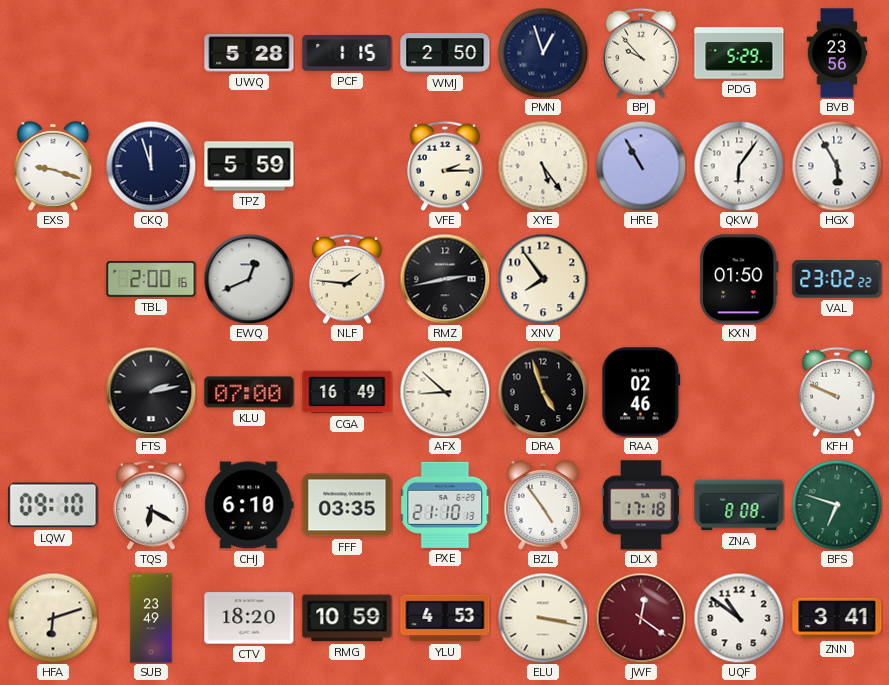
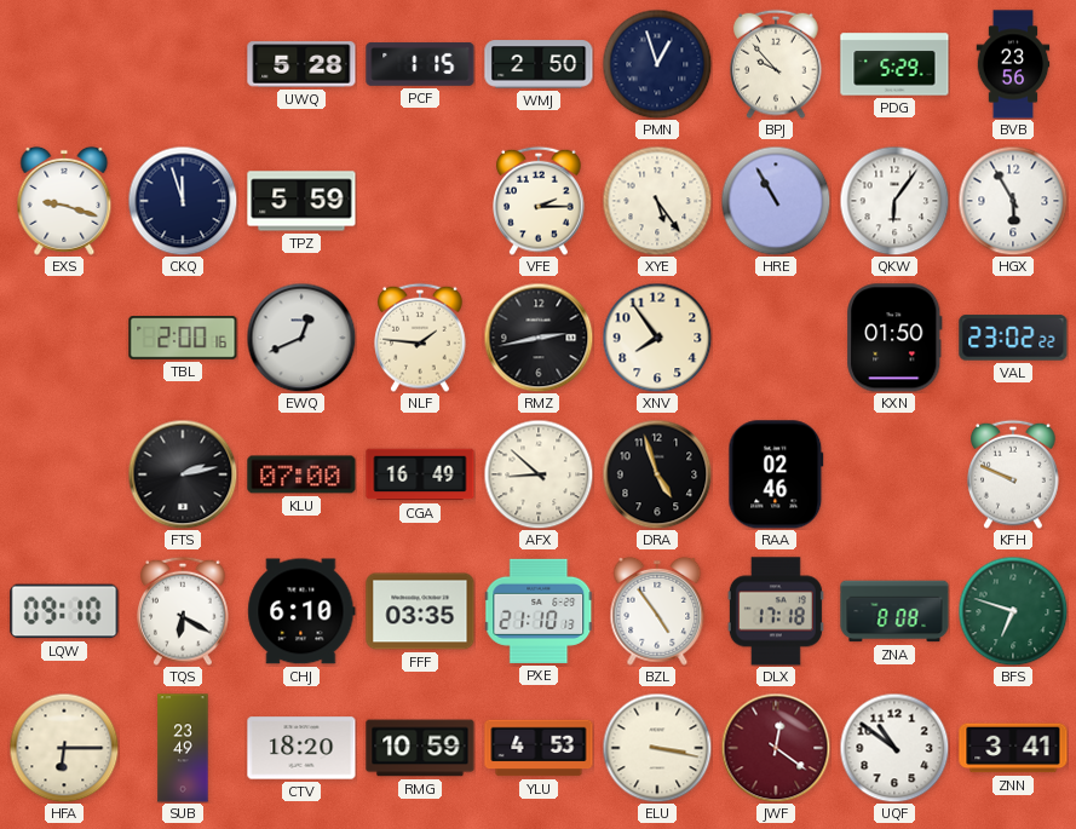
HFA: 6:12 -> 6:15 (64, 748)
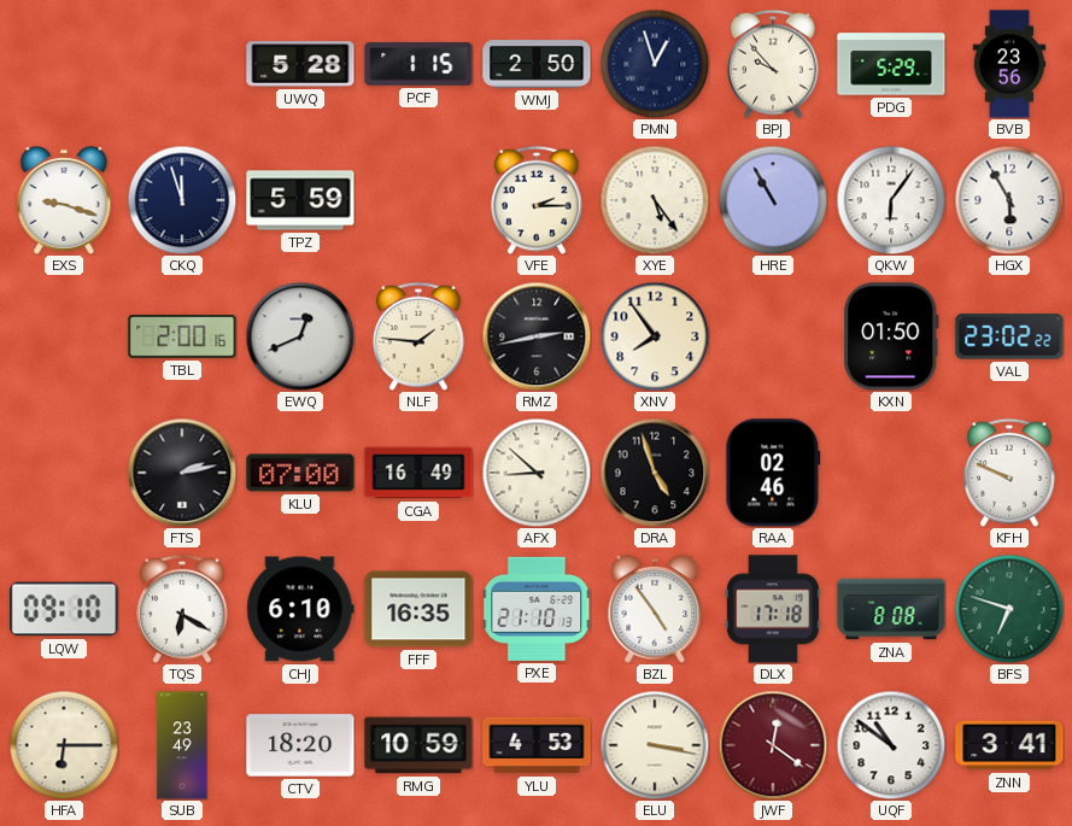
FFF: 03:35 -> 16:35 (418, 609)
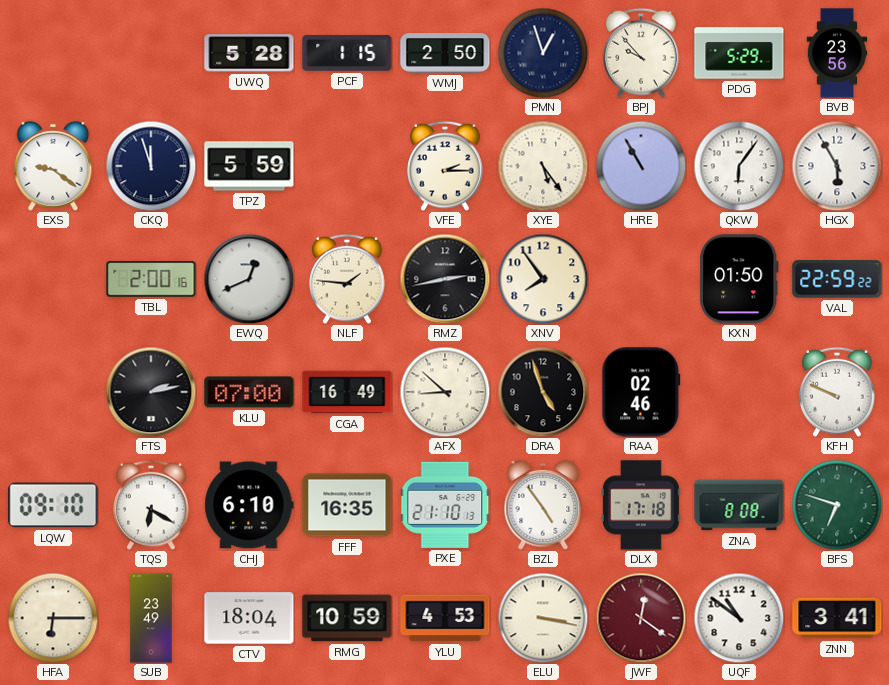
EXS: 9:18 -> 9:21 (53, 166)
VAL: 23:02 -> 22:59 (837, 279)
CTV: 18:20 -> 18:04 (249, 618)
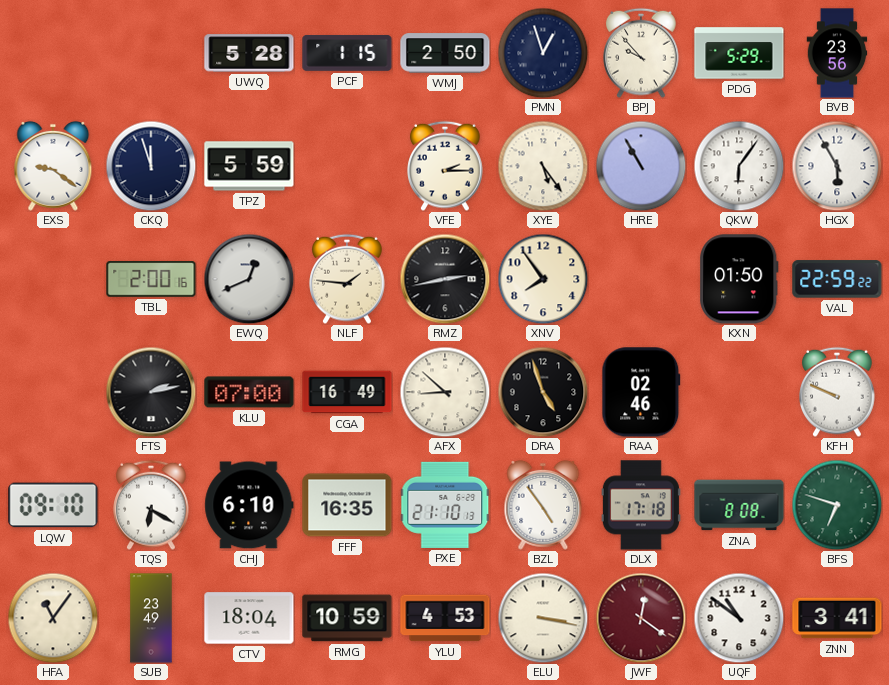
HFA: 6:15 -> 11:06 (53, 618)
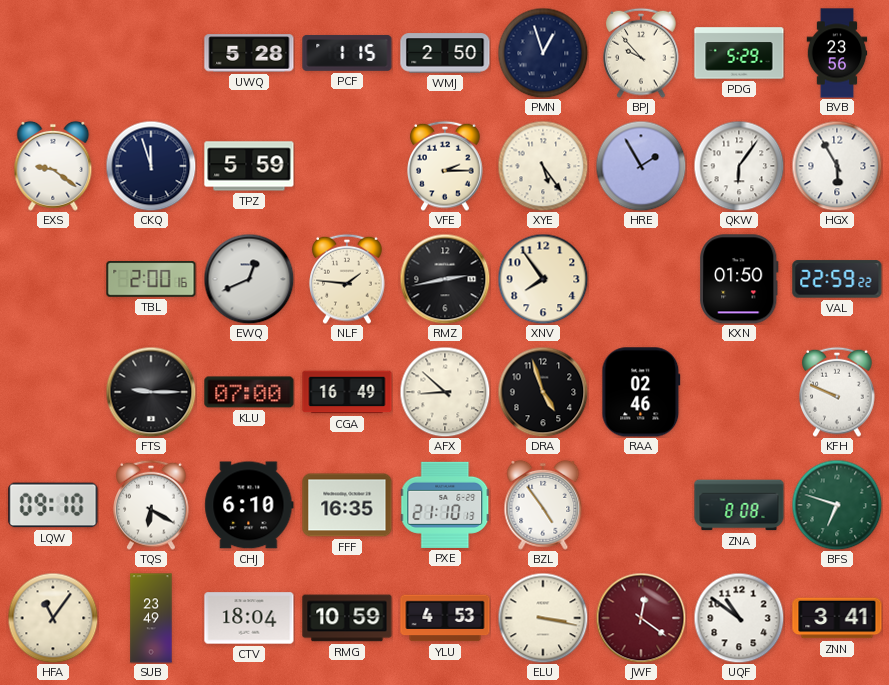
HRE: 10:55 -> 1:55 (641, 166)
FTS: 2:13 -> 9:15 (151, 392)
DLX: 17:18 -> none (641, 505)
